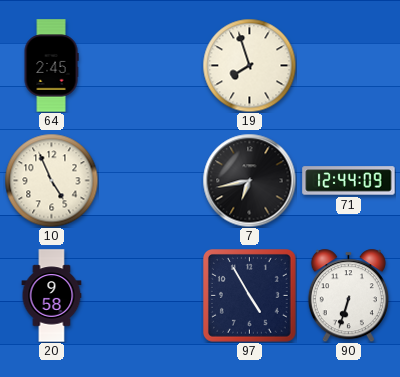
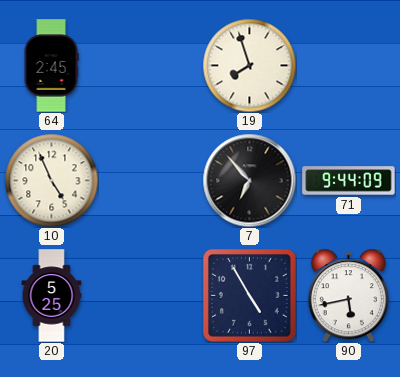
7: 6:43 -> 6:53 (249, 180)
71: 12:44 -> 9:44 (349, 181)
20: 9:58 -> 5:25 (52, 296)
90: 6:33 -> 5:43 (348, 295)
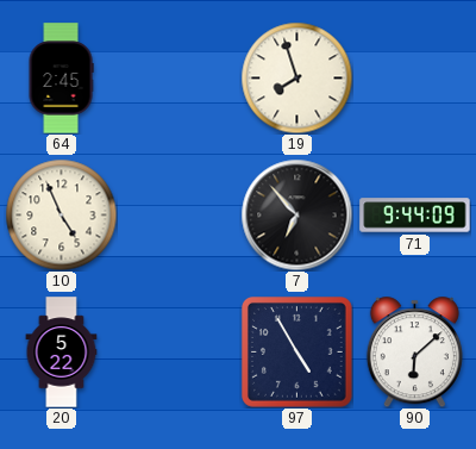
20: 5:25 -> 5:22 (62, 353)
90: 5:43 -> 6:08 (414, 351)
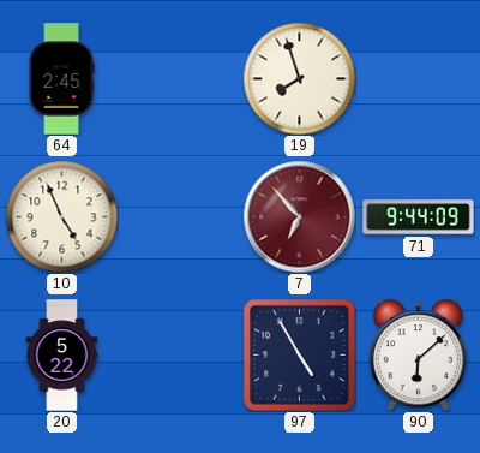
7 dial: black -> burgundy (299, 216)
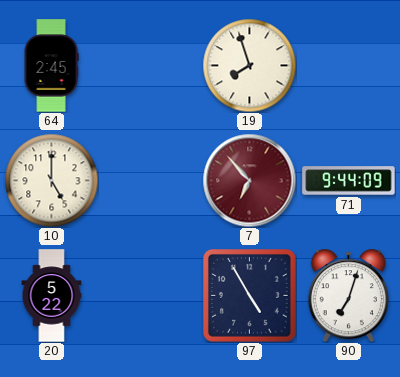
10: 4:56 -> 5:00 (51, 180)
90: 6:08 -> 7:03 (348, 295)
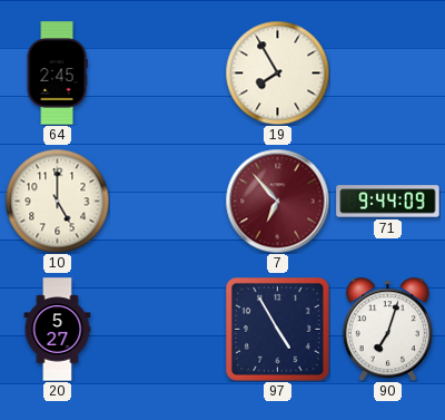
19: 7:57 -> 7:55 (277, 72)
20: 5:22 -> 5:27 (58, 330)
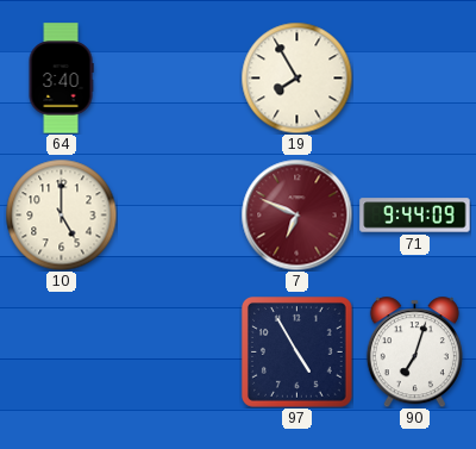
64: 2:45 -> 3:40 (61, 79)
7: 6:53 -> 6:49 (296, 214)
20: 5:27 -> none (58, 330)
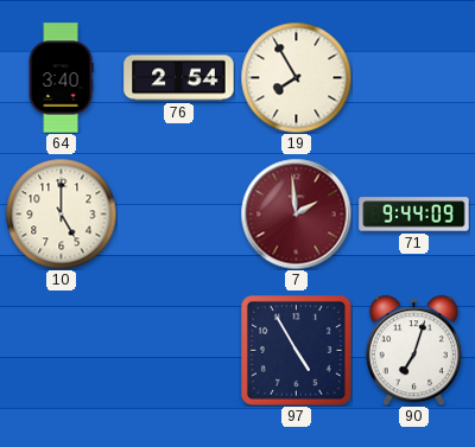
76: none -> 2:54 (179, 78)
7: 6:49 -> 1:59 (296, 213)
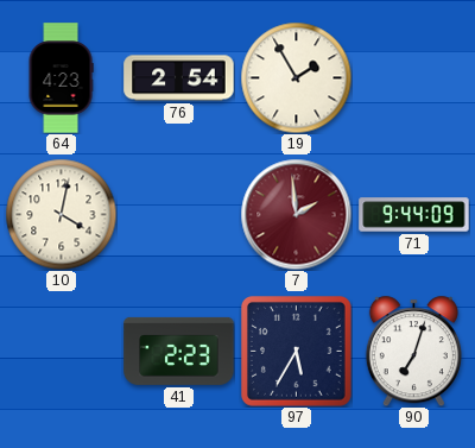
64: 3:40 -> 4:23 (61, 78)
19: 7:55 -> 1:55 (296, 77)
10: 5:00 -> 4:02 (61, 214)
41: none -> 2:23 (179, 351)
97: 4:55 -> 5:35 (297, 352)
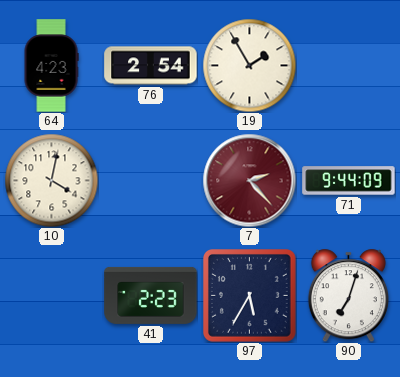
7: 1:59 -> 2:23 (249, 180)
